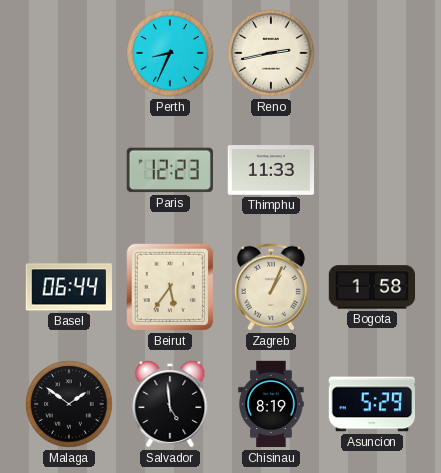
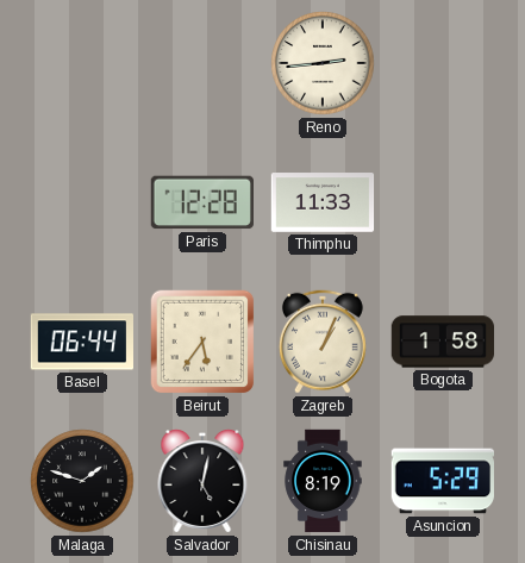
Perth: 8:34 -> none (170, 53)
Reno: 2:43 -> 2:44 (323, 63)
Paris: 12:23 -> 12:28 (201, 202)
Malaga: 1:51 -> 1:48 (82, 481)
Salvador: 4:59 -> 5:02 (202, 482)
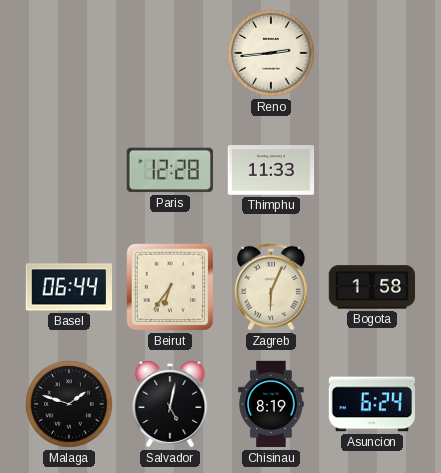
Beirut: 5:36 -> 6:36 (170, 287)
Zagreb: 1:04 -> 6:04 (271, 287)
Asuncion: 5:29 -> 6:24 (371, 404)
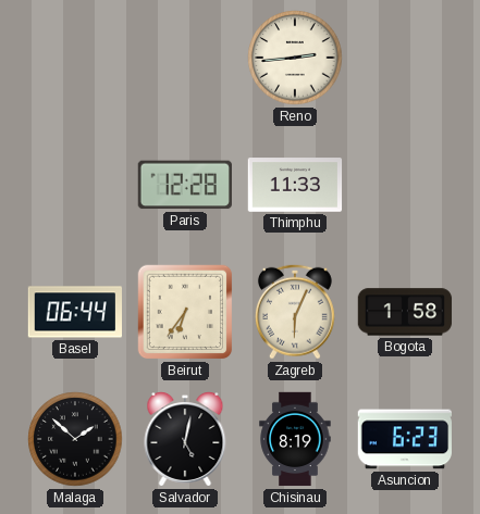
Malaga: 1:48 -> 1:52 (75, 439)
Asuncion: 6:24 -> 6:23 (404, 439)
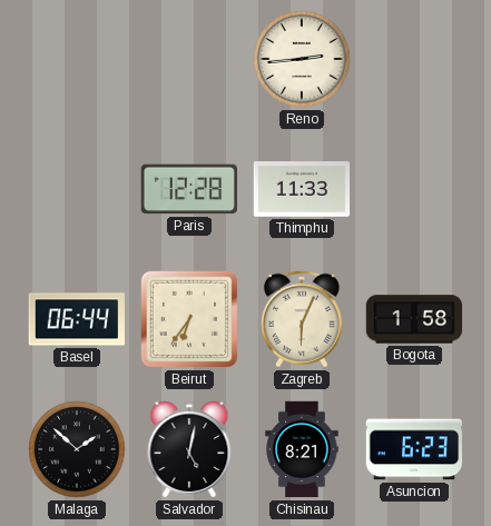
Chisinau: 8:19 -> 8:21 (302, 449)
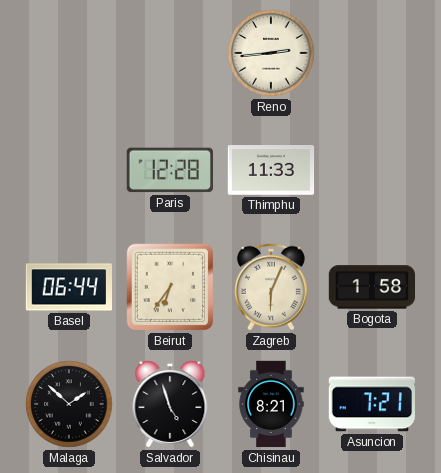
Salvador: 5:02 -> 4:57 (170, 405)
Asuncion: 6:23 -> 7:21 (371, 404)
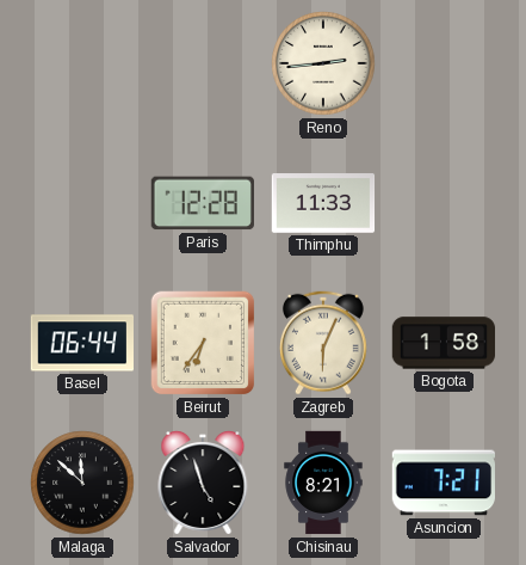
Malaga: 1:52 -> 11:52 (82, 483)
